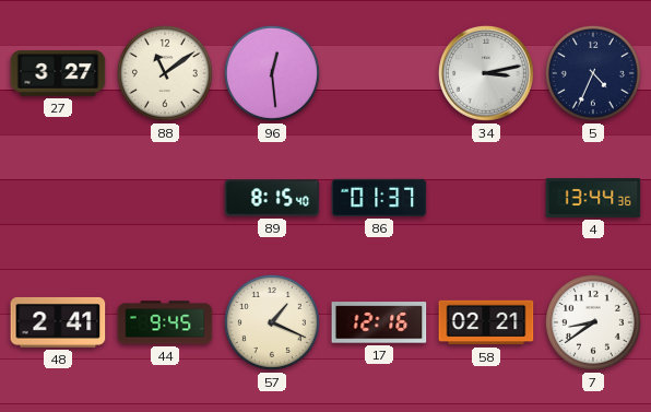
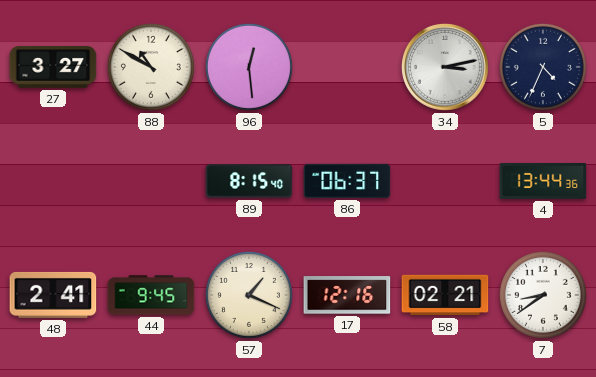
88: 11:09 -> 10:50 (151, 67)
86: 01:37 -> 06:37 (347, 181)
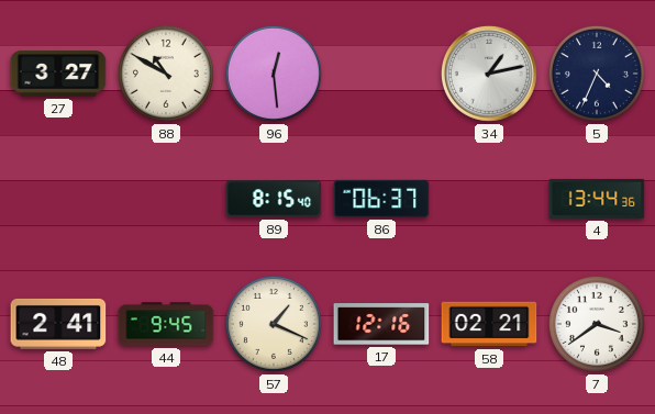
34: 3:13 -> 1:13 (489, 74)
7: 8:39 -> 3:39 (597, 324)
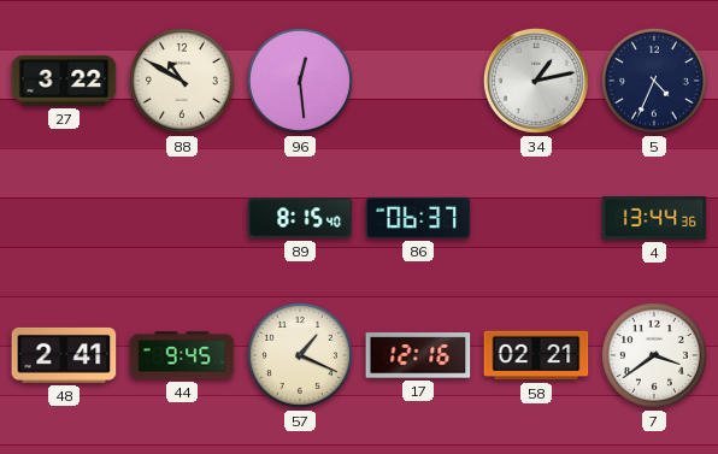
27: 3:27 -> 3:22 (64, 81)
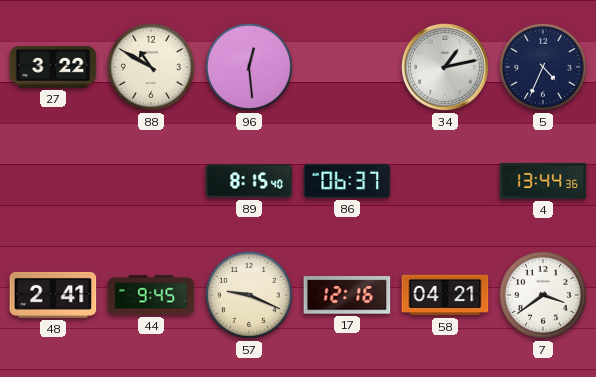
57: 1:19 -> 9:19 (249, 295)
58: 02:21 -> 04:21 (445, 295)
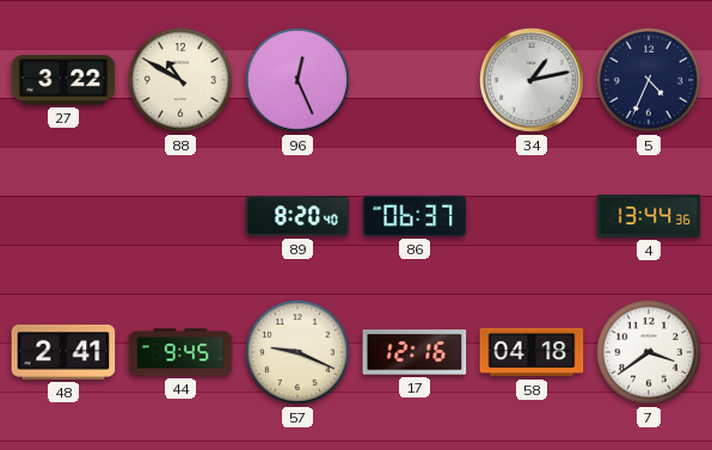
96: 12:29 -> 12:26 (297, 80)
89: 8:15 -> 8:20 (297, 216)
58: 04:21 -> 04:18 (532, 352)
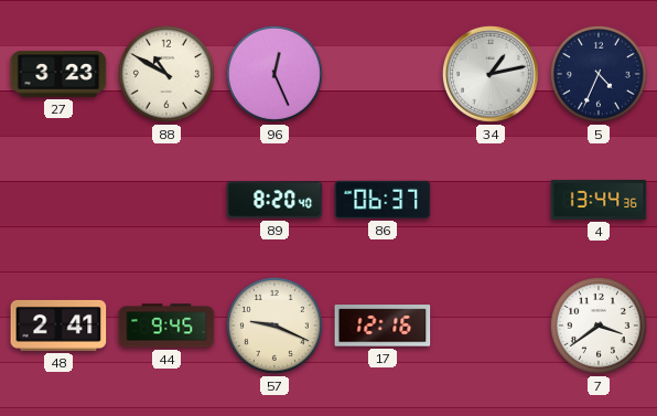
27: 3:22 -> 3:23 (58, 74)
58: 04:18 -> none (532, 352)
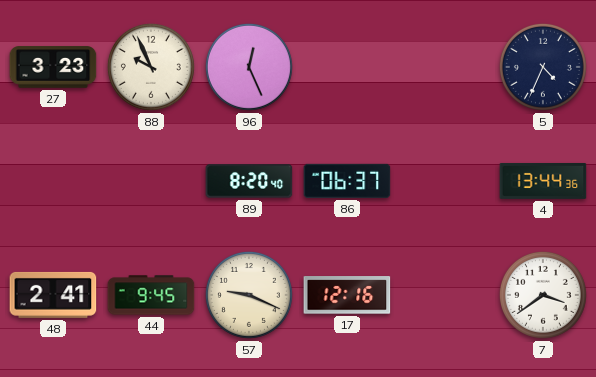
88: 10:50 -> 9:56 (151, 67)
34: 1:13 -> none (491, 74)
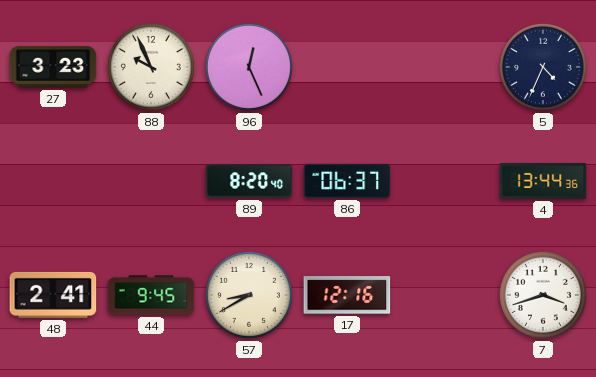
57: 9:19 -> 8:40 (249, 295)
7: 3:39 -> 3:42 (543, 295)
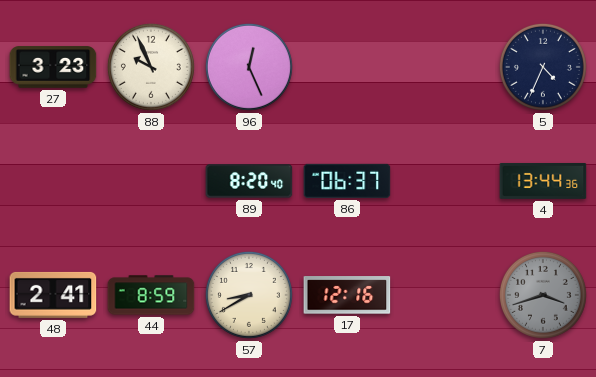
44: 9:45 -> 8:59 (151, 295)
7 dial: white -> grey (543, 295)
